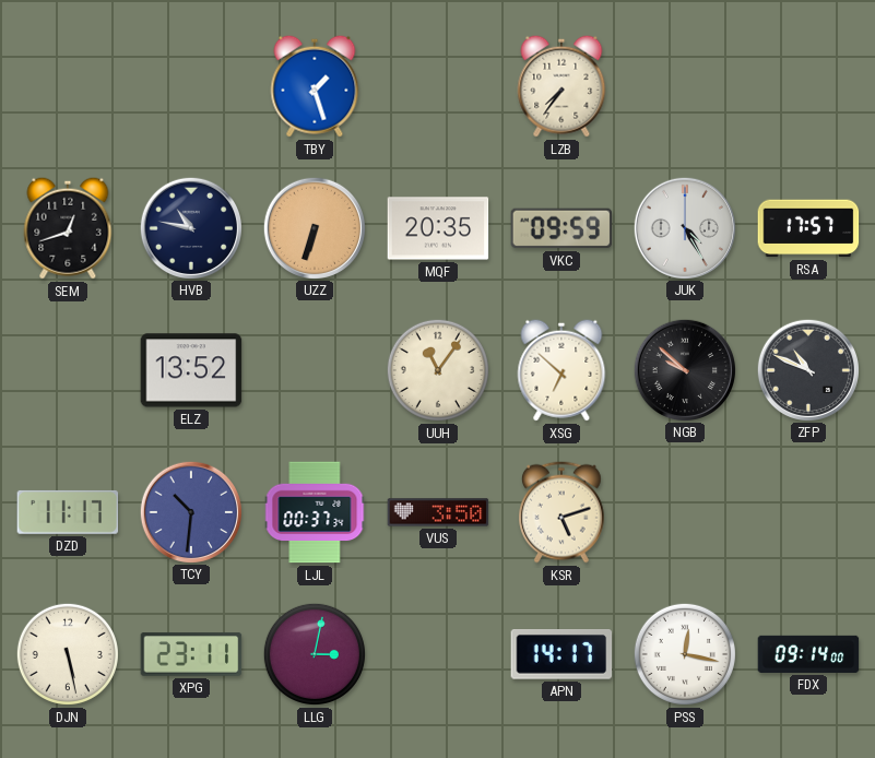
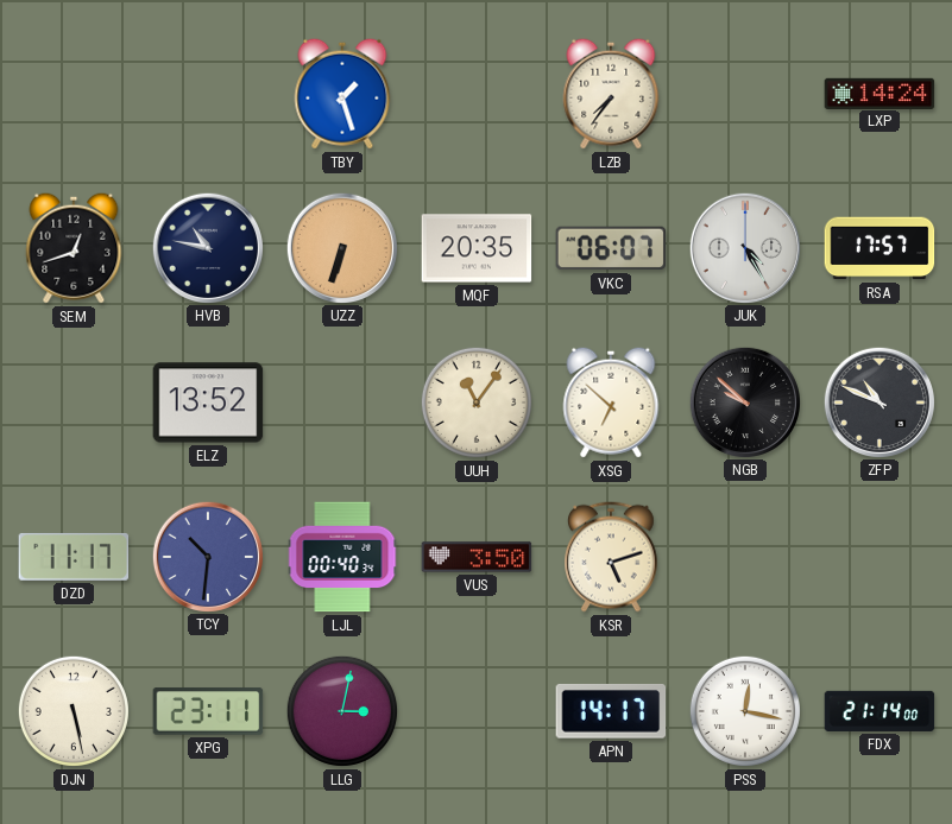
LXP: none -> 14:24 (880, 93)
VKC: 09:59 -> 06:07 (611, 248)
LJL: 00:37 -> 00:40 (342, 557)
FDX: 09:14 -> 21:14 (880, 711)
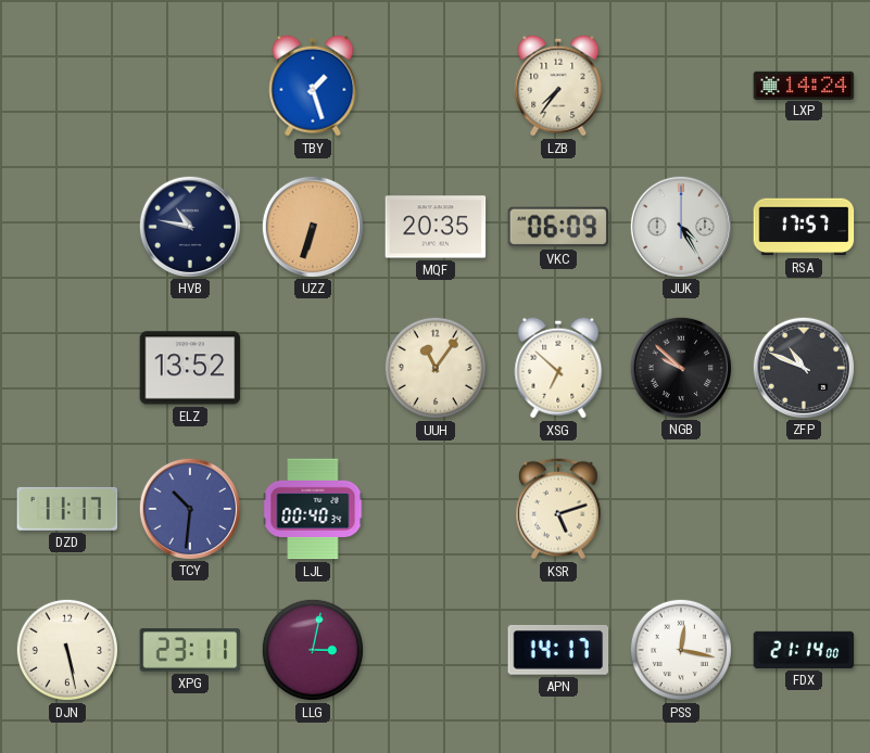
SEM: 12:42 -> none (74, 248)
VKC: 06:07 -> 06:09 (558, 227)
VUS: 3:50 -> none (477, 557)
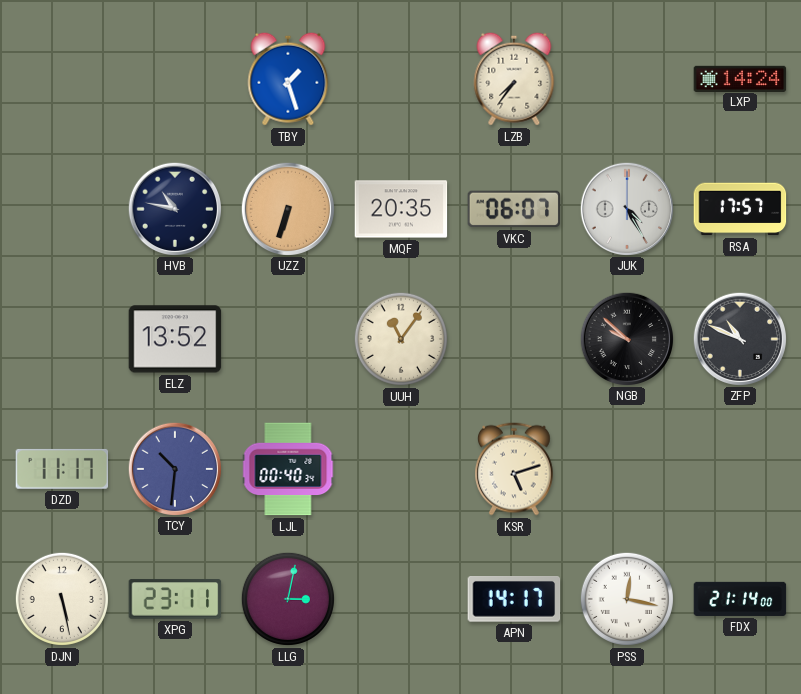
VKC: 06:09 -> 06:07 (514, 209)
XSG: 6:52 -> none (558, 368)
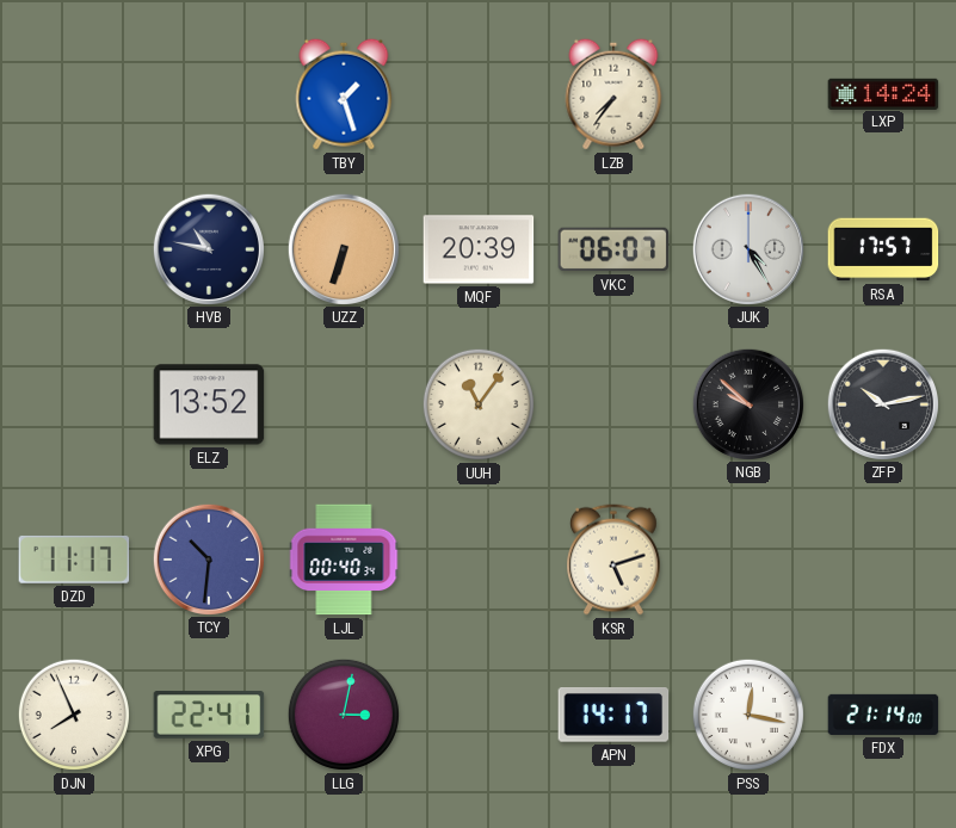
MQF: 20:35 -> 20:39 (479, 249)
ZFP: 10:49 -> 10:13 (882, 403)
DJN: 5:28 -> 7:56 (74, 715)
XPG: 23:11 -> 22:41 (209, 715)
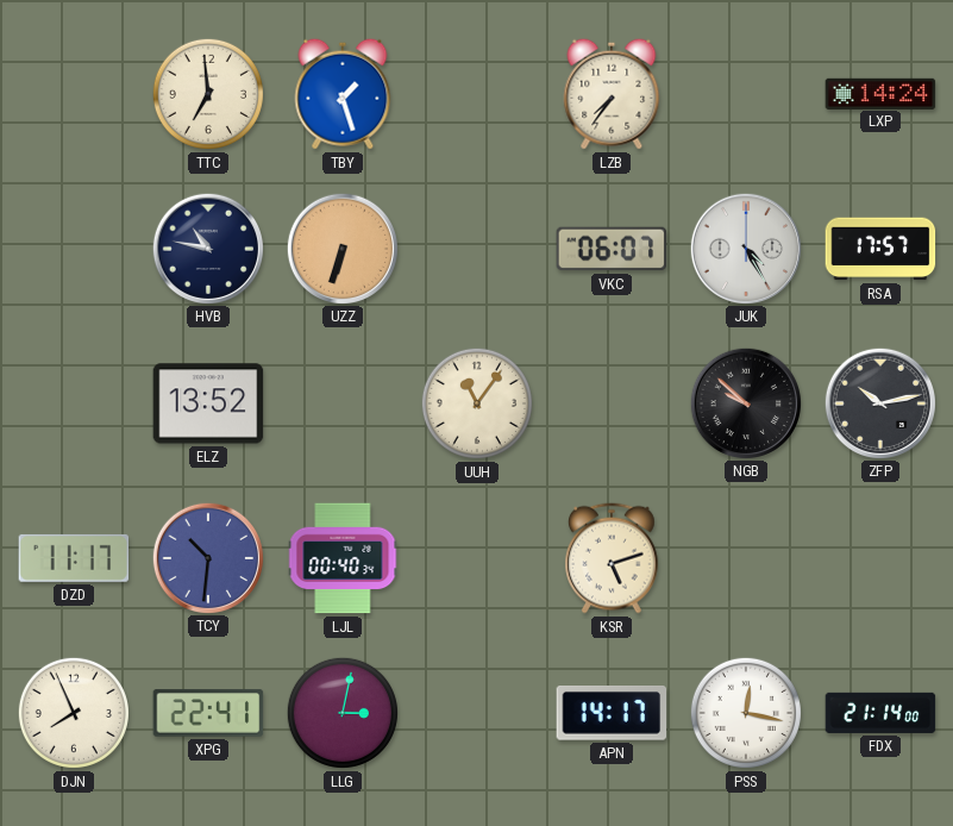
TTC: none -> 6:59 (208, 94)
MQF: 20:39 -> none (479, 249)
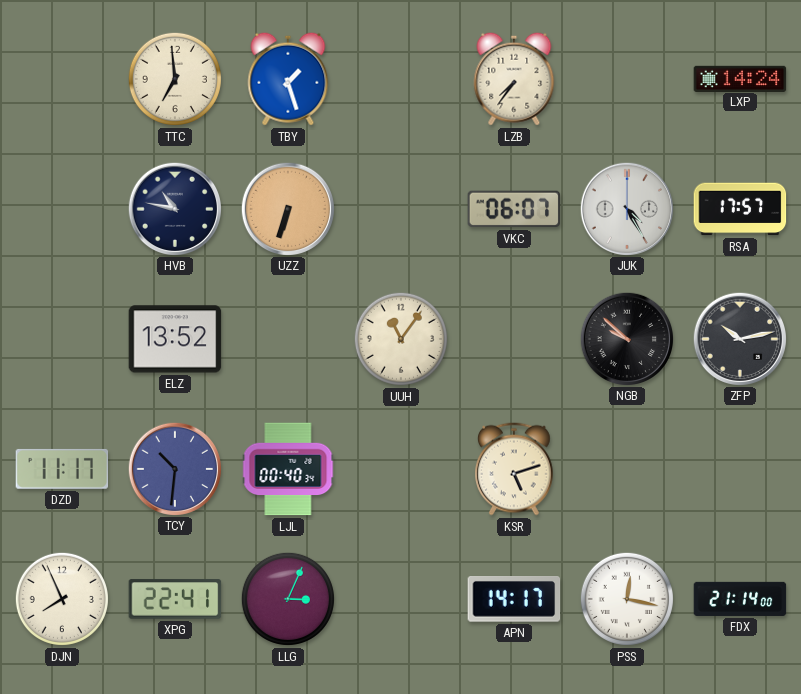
LLG: 3:02 -> 3:04 (288, 599)
